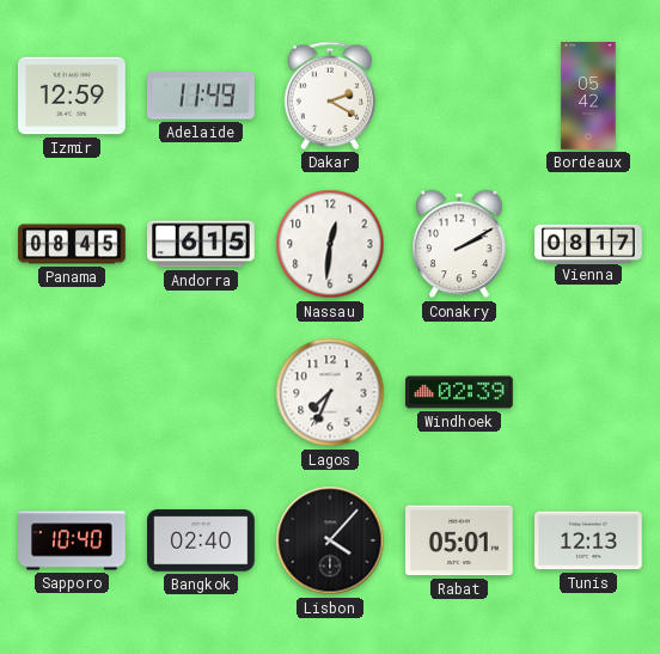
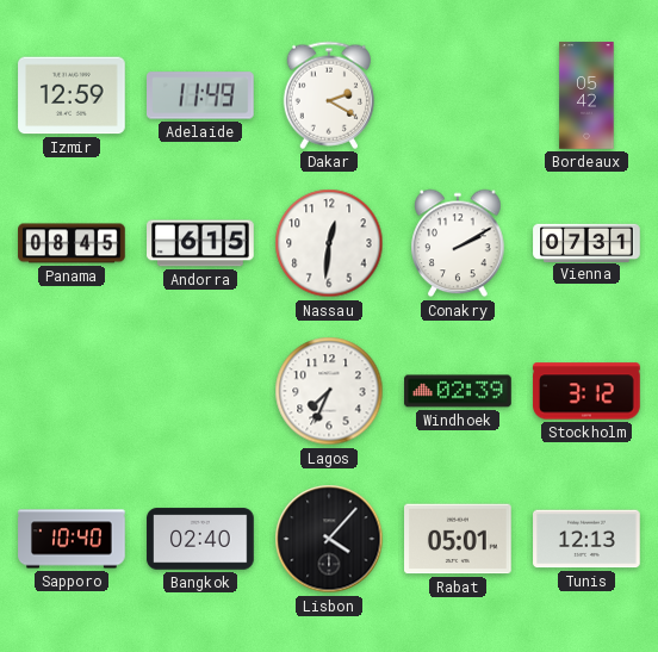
Vienna: 08:17 -> 07:31 (586, 242)
Stockholm: none -> 3:12 (586, 391)
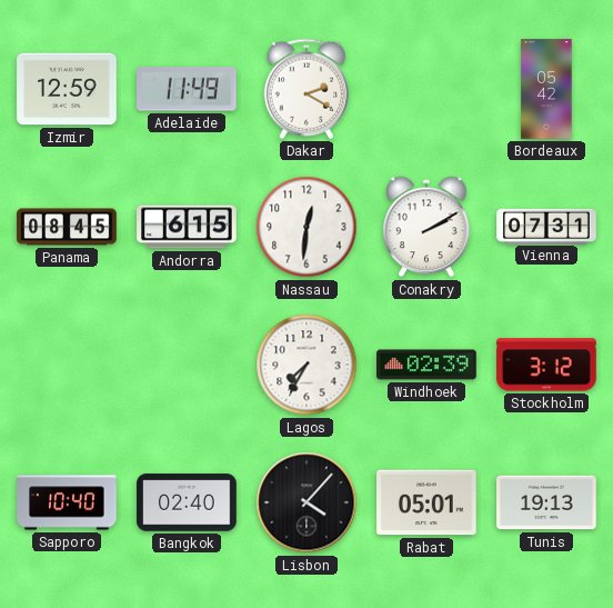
Lagos: 7:34 -> 7:35 (306, 365)
Tunis: 12:13 -> 19:13 (546, 502)
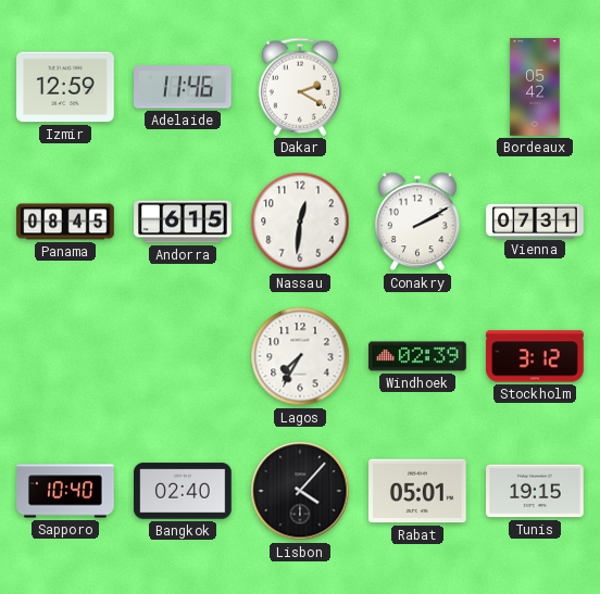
Adelaide: 11:49 -> 11:46 (184, 87)
Tunis: 19:13 -> 19:15 (535, 491)
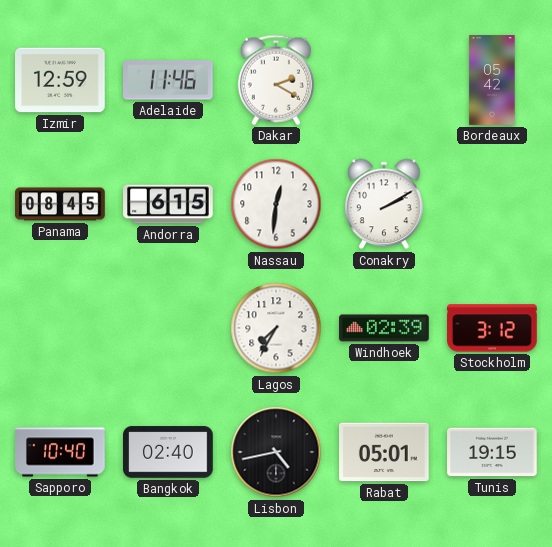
Vienna: 07:31 -> none (535, 220)
Lisbon: 4:07 -> 4:43 (276, 452)
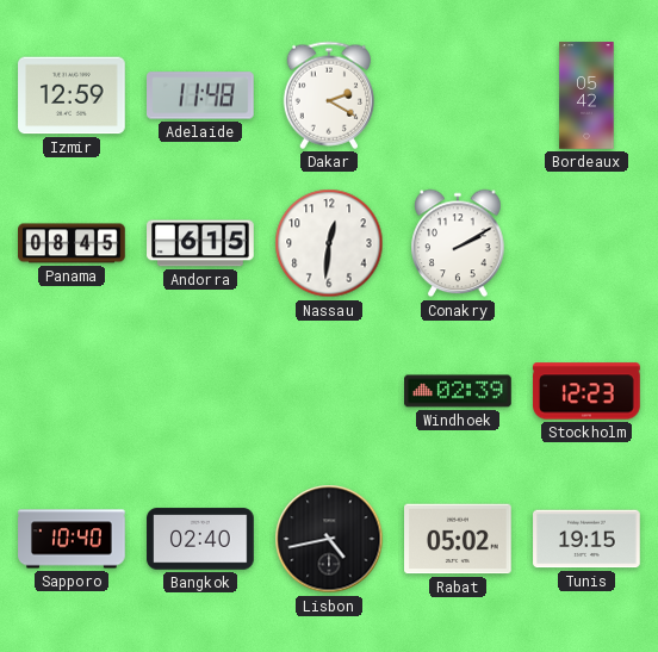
Adelaide: 11:46 -> 11:48 (201, 95)
Lagos: 7:35 -> none (276, 328)
Stockholm: 3:12 -> 12:23 (586, 391)
Rabat: 05:01 -> 05:02 (459, 539)
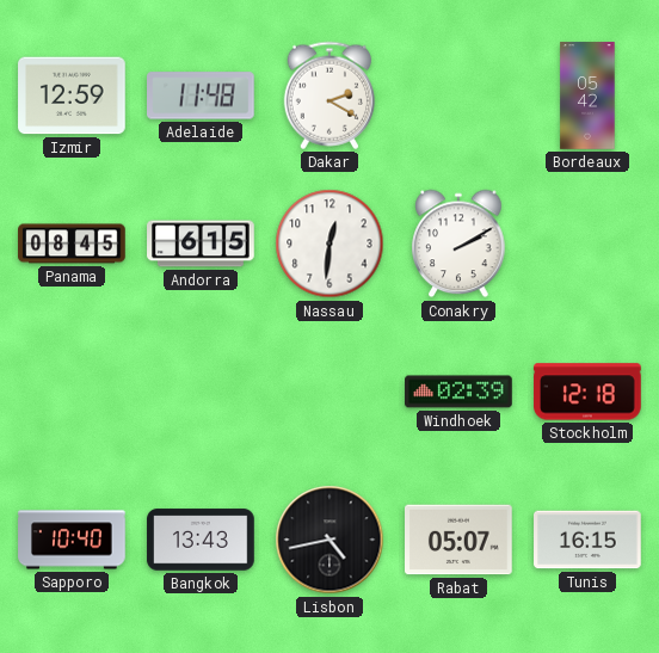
Stockholm: 12:23 -> 12:18 (587, 392)
Bangkok: 02:40 -> 13:43 (201, 540)
Rabat: 05:02 -> 05:07 (460, 540)
Tunis: 19:15 -> 16:15 (587, 540)
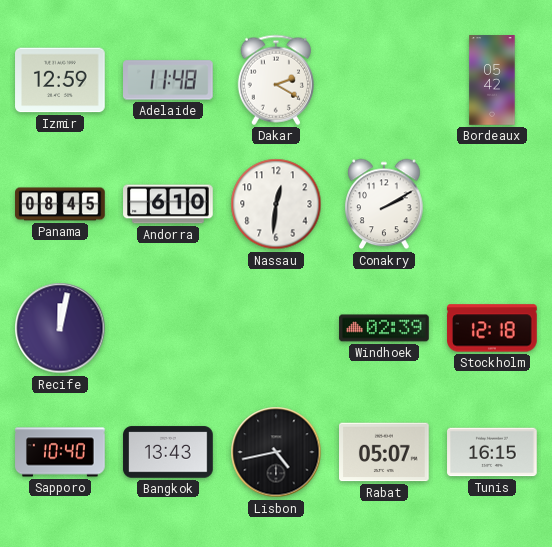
Andorra: 6:15 -> 6:10 (168, 204)
Recife: none -> 12:02 (60, 328)
